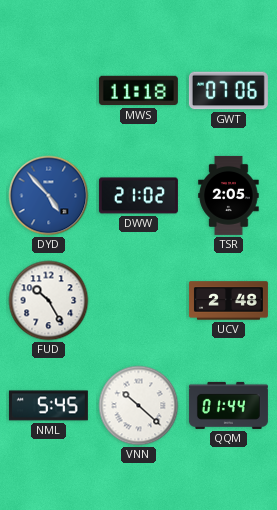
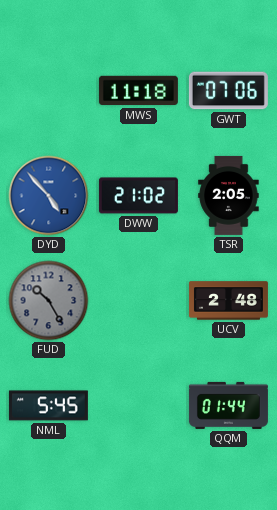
FUD dial: white -> grey (49, 301)
VNN: 10:22 -> none (139, 406)
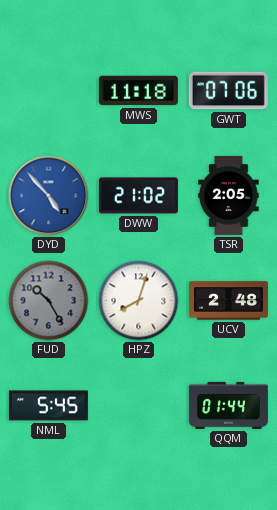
HPZ: none -> 8:03 (139, 301)
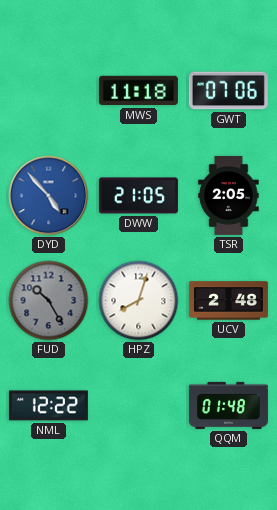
DWW: 21:02 -> 21:05 (138, 196)
NML: 5:45 -> 12:22 (48, 406)
QQM: 01:44 -> 01:48 (228, 405)
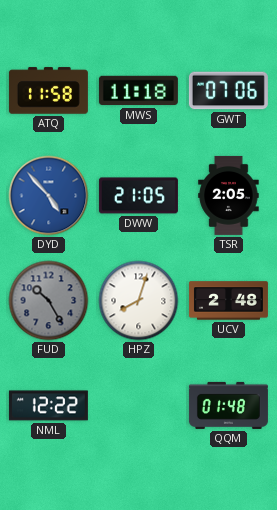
ATQ: none -> 11:58 (48, 91)
